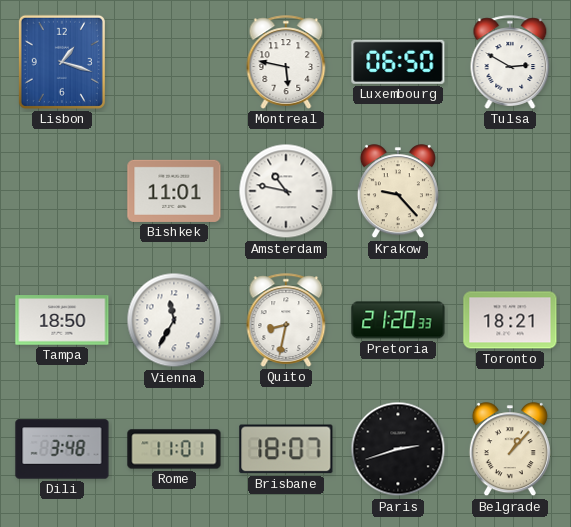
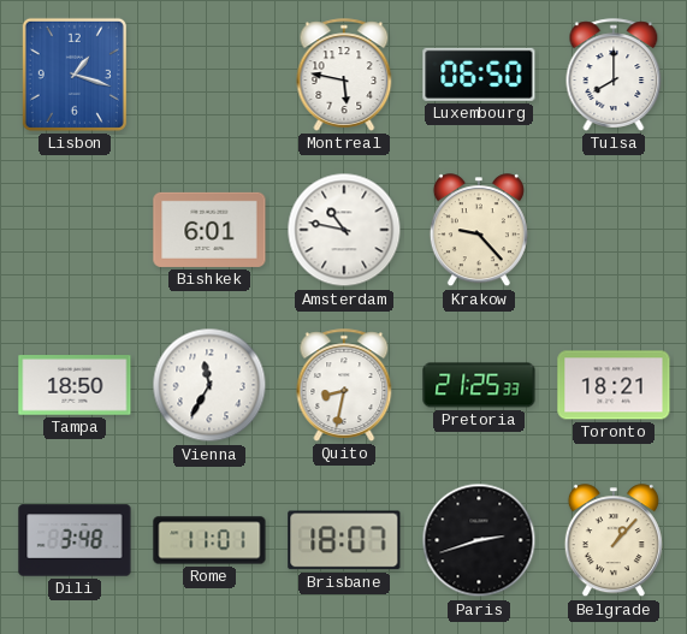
Tulsa: 2:50 -> 8:00 (614, 75)
Bishkek: 11:01 -> 6:01 (209, 230)
Pretoria: 21:20 -> 21:25 (479, 385)
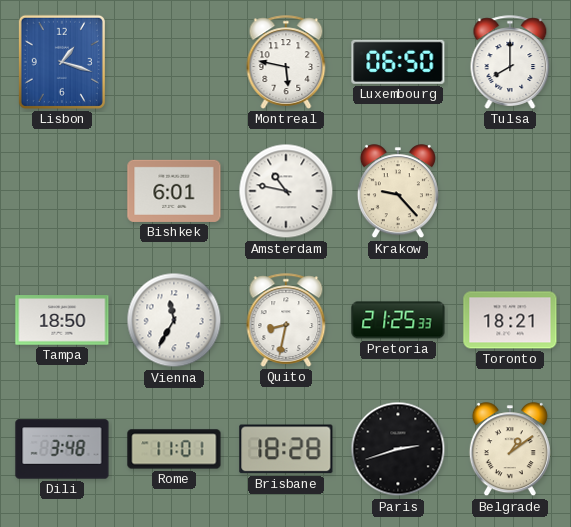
Brisbane: 18:07 -> 18:28 (286, 449)
Belgrade: 1:07 -> 1:09 (510, 450)
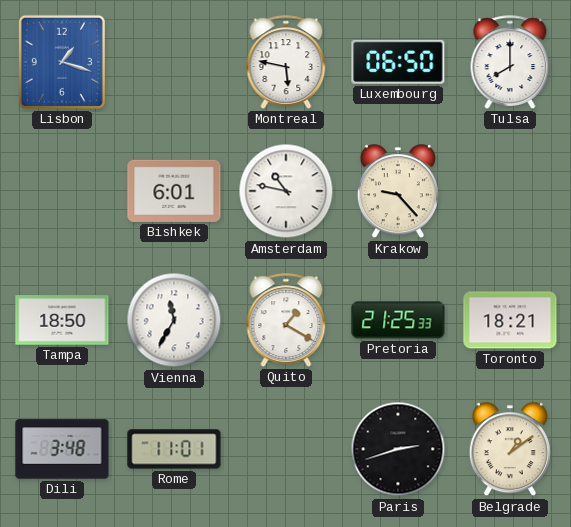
Quito: 8:32 -> 1:20 (286, 320)
Brisbane: 18:28 -> none (286, 449)
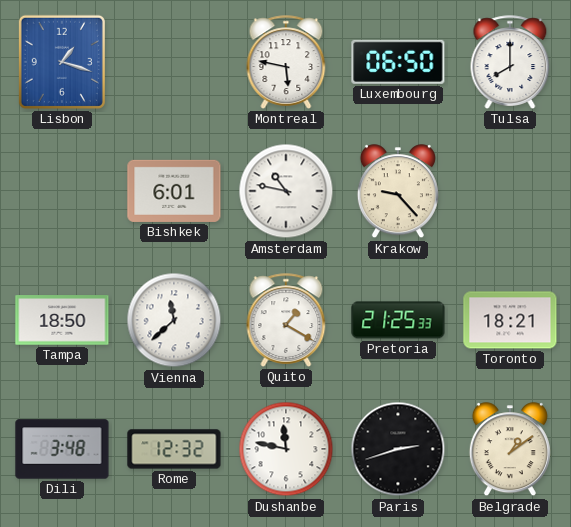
Vienna: 11:35 -> 11:38 (174, 320)
Rome: 11:01 -> 12:32 (174, 449)
Dushanbe: none -> 11:47 (286, 449)
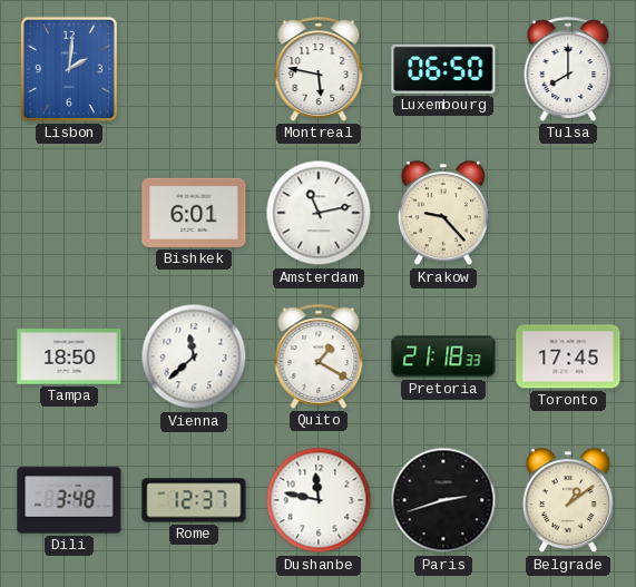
Lisbon: 1:18 -> 2:01 (69, 69)
Amsterdam: 10:47 -> 11:13 (319, 213)
Pretoria: 21:25 -> 21:18 (443, 356)
Toronto: 18:21 -> 17:45 (568, 356)
Rome: 12:32 -> 12:37 (194, 500)
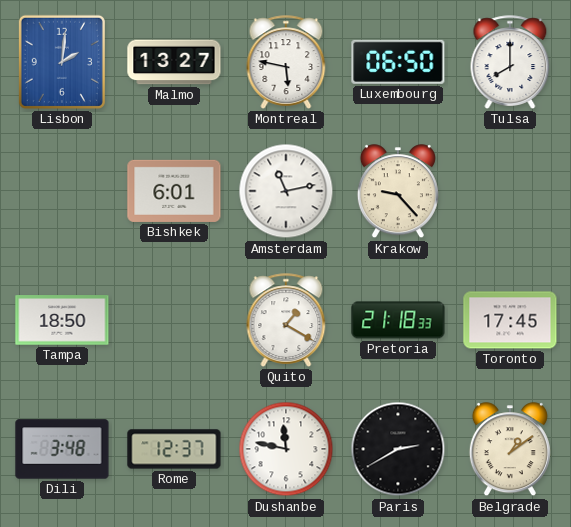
Malmo: none -> 13:27 (174, 62)
Vienna: 11:38 -> none (194, 356)
Paris: 2:42 -> 2:40 (398, 449)
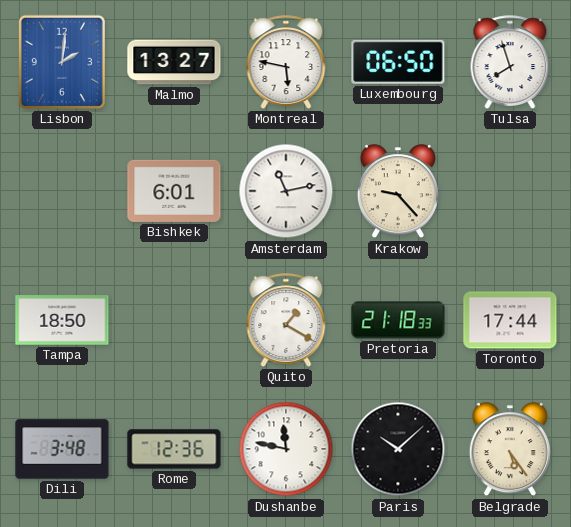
Tulsa: 8:00 -> 7:57 (510, 62)
Toronto: 17:45 -> 17:44 (510, 320)
Rome: 12:37 -> 12:36 (174, 449)
Paris: 2:40 -> 10:08 (398, 449)
Belgrade: 1:09 -> 5:24 (510, 450)
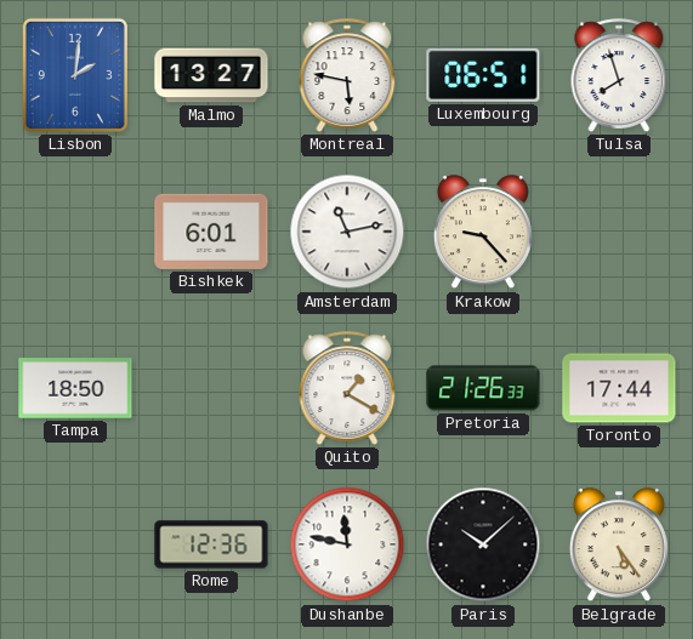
Luxembourg: 06:50 -> 06:51 (483, 75)
Pretoria: 21:18 -> 21:26 (483, 388)
Dili: 3:48 -> none (62, 449)
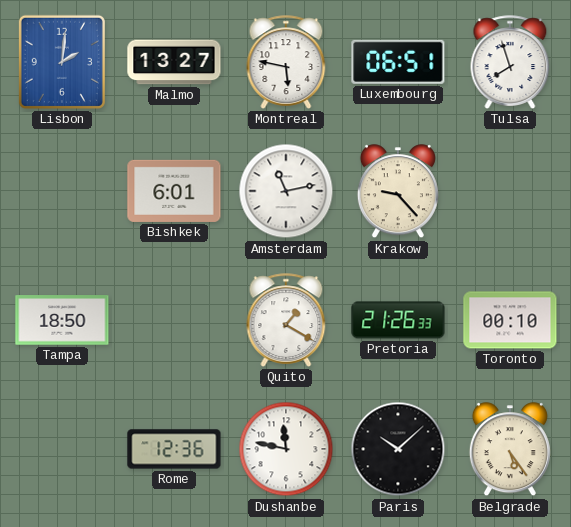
Toronto: 17:44 -> 00:10 (510, 320)
